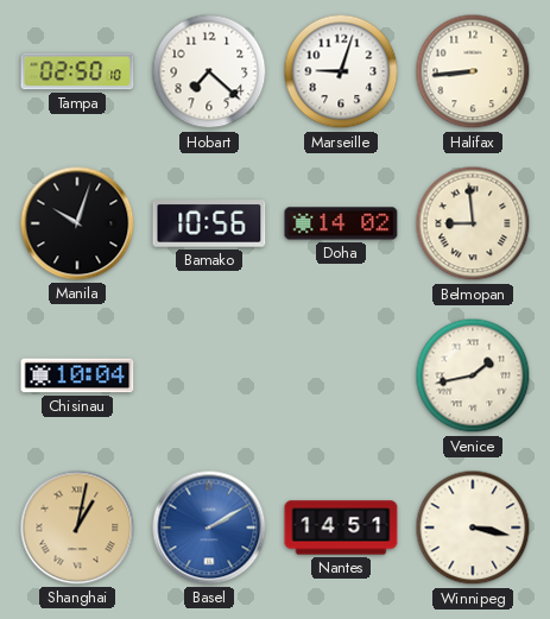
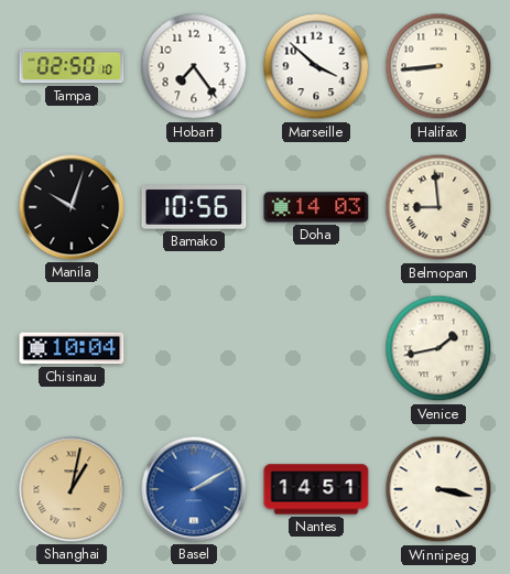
Hobart: 7:22 -> 7:24 (194, 66)
Marseille: 9:03 -> 3:52 (316, 66)
Doha: 14:02 -> 14:03 (316, 207)
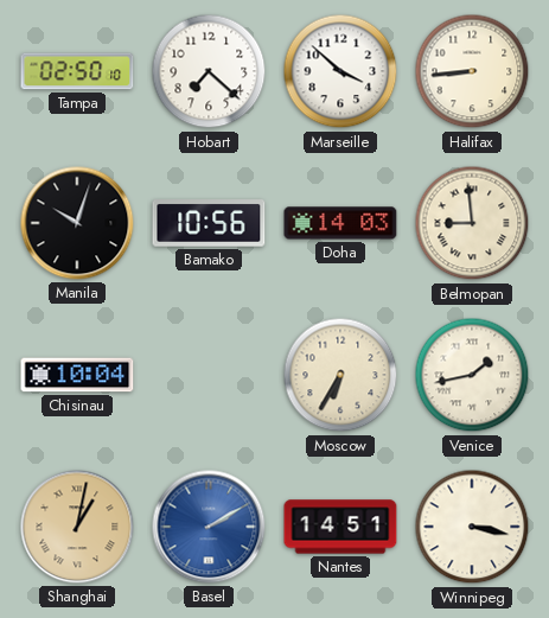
Hobart: 7:24 -> 7:22 (209, 71)
Moscow: none -> 6:35 (340, 375)
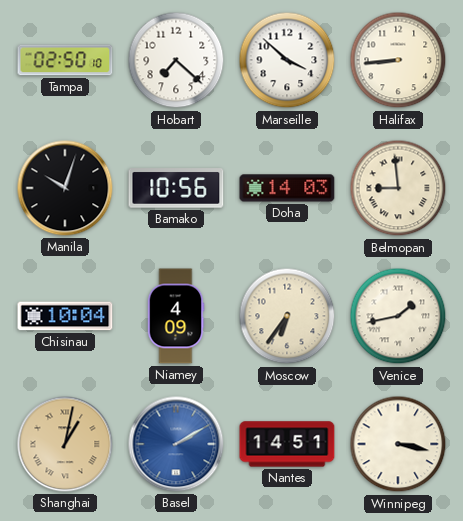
Niamey: none -> 4:09 (176, 316)
Moscow: 6:35 -> 6:36 (287, 316)
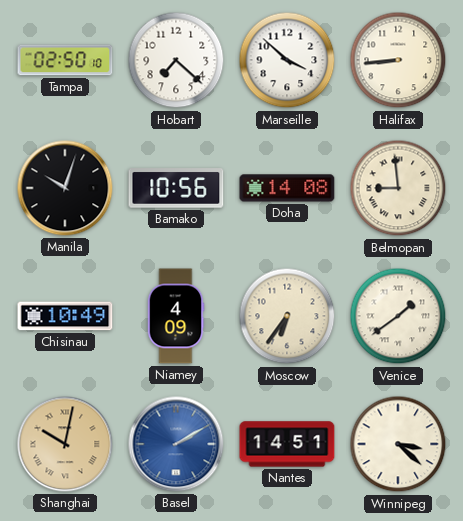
Doha: 14:03 -> 14:08 (287, 188)
Chisinau: 10:04 -> 10:49 (65, 316)
Venice: 1:43 -> 1:39 (398, 316)
Shanghai: 1:02 -> 10:02 (65, 444)
Winnipeg: 3:17 -> 3:22 (398, 444)
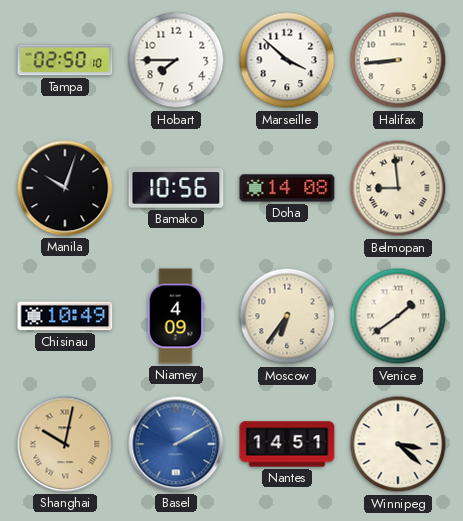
Hobart: 7:22 -> 7:45 (176, 60)
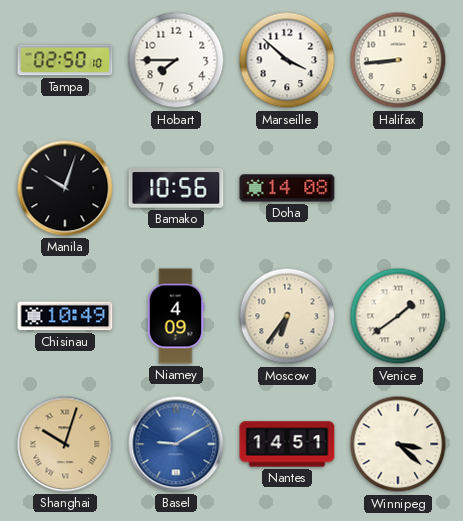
Belmopan: 8:59 -> none (398, 188)
Shanghai: 10:02 -> 10:03 (65, 444)
Basel: 2:10 -> 9:10 (176, 444)
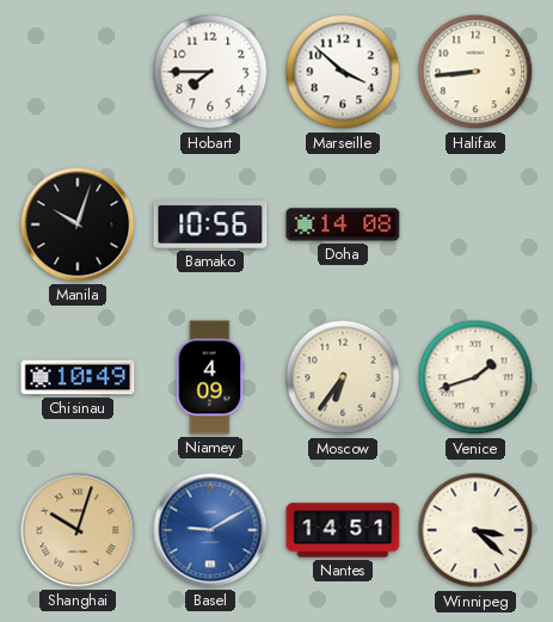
Tampa: 02:50 -> none (65, 60)
Venice: 1:39 -> 1:42 (475, 377)
